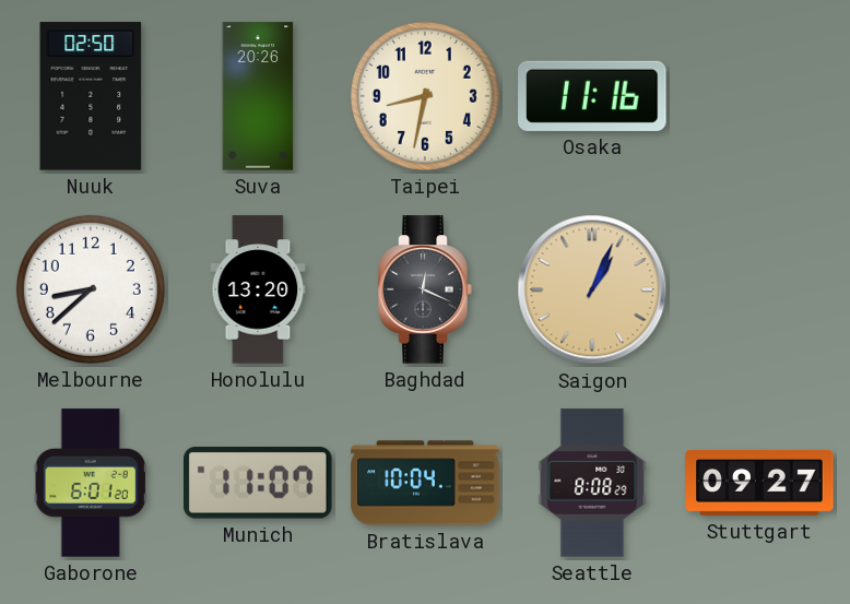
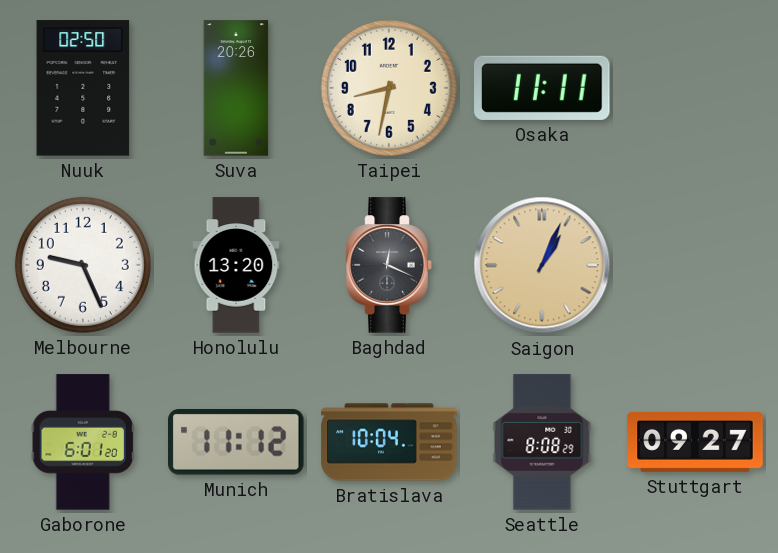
Osaka: 11:16 -> 11:11 (542, 88)
Melbourne: 8:38 -> 9:26 (83, 265)
Munich: 11:07 -> 11:12 (237, 443)
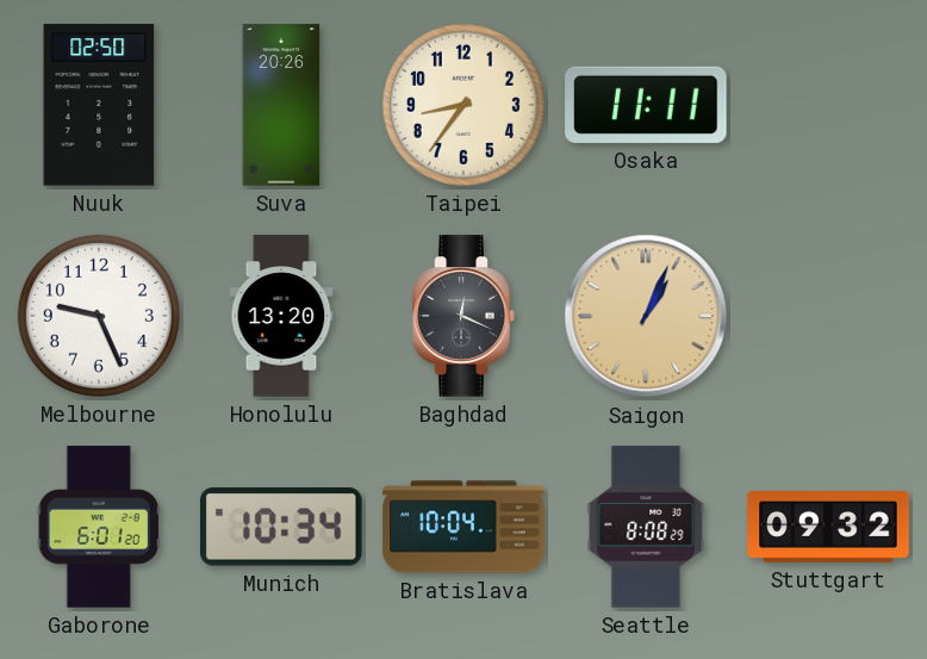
Taipei: 8:32 -> 8:36 (463, 105)
Munich: 11:12 -> 10:34 (282, 528)
Stuttgart: 09:27 -> 09:32 (828, 527)
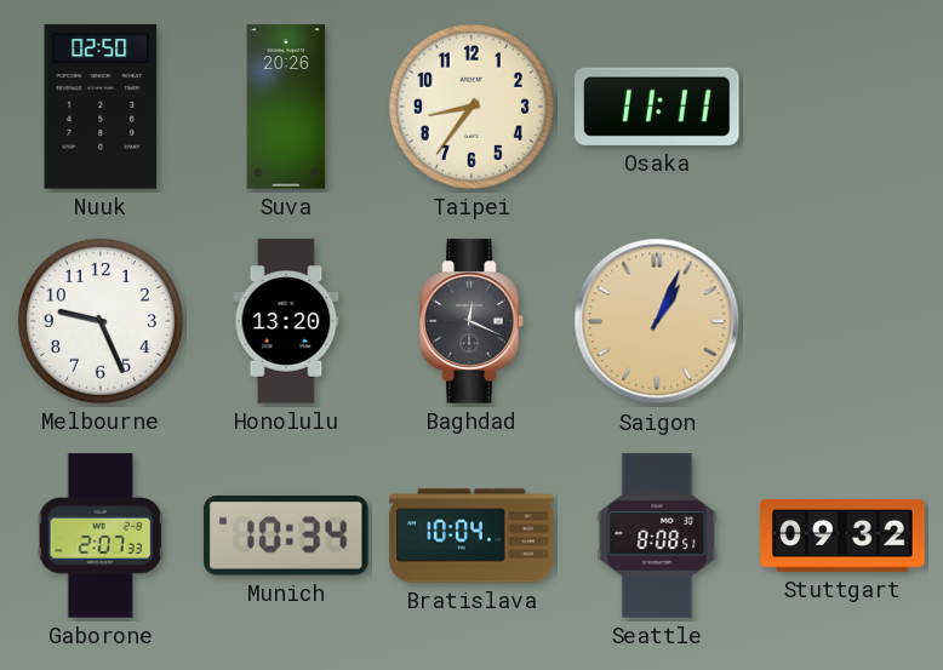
Gaborone: 6:01 -> 2:07 (101, 536)
Seattle: 8:08:29 -> 8:08:51 (657, 536)
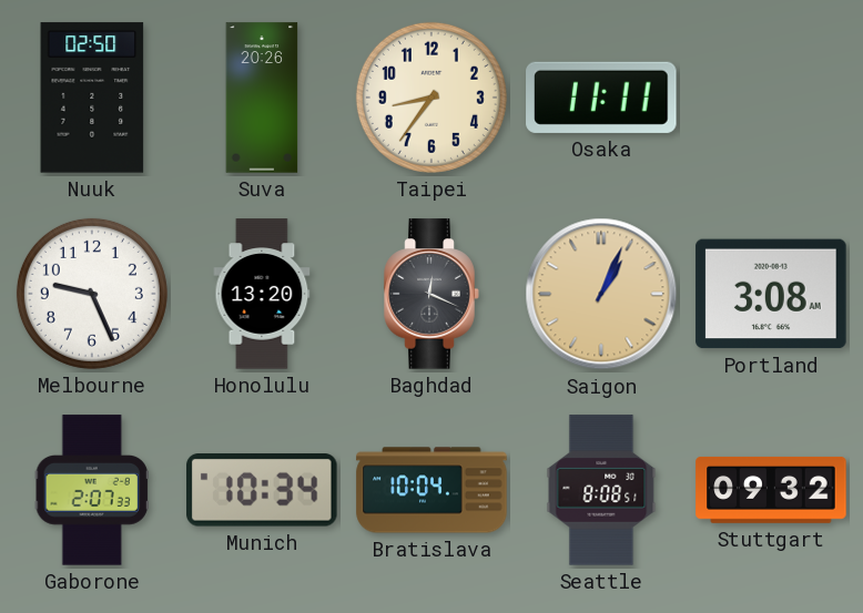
Portland: none -> 3:08 (771, 294)
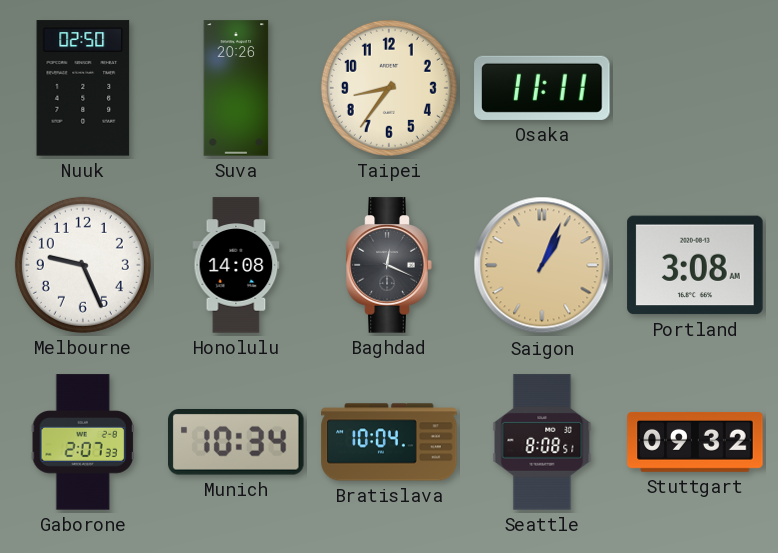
Honolulu: 13:20 -> 14:08 (236, 265)
